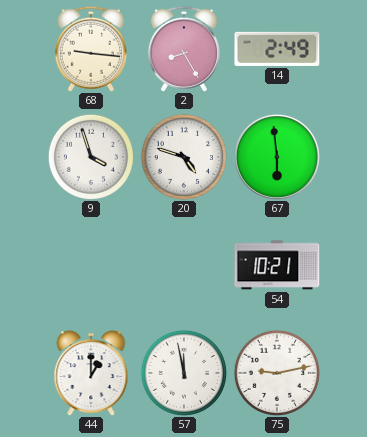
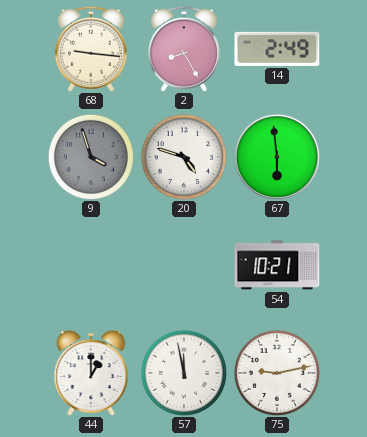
9 dial: white -> grey (91, 157)
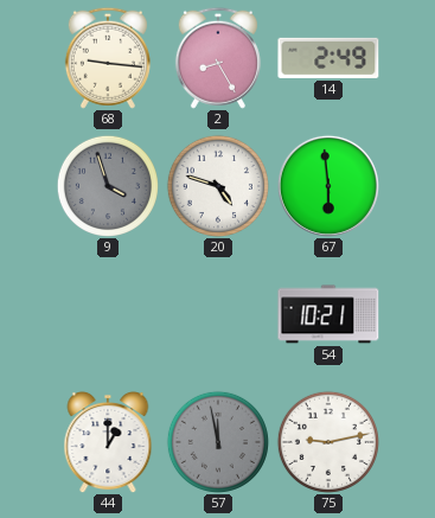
57 dial: white -> grey (218, 442)
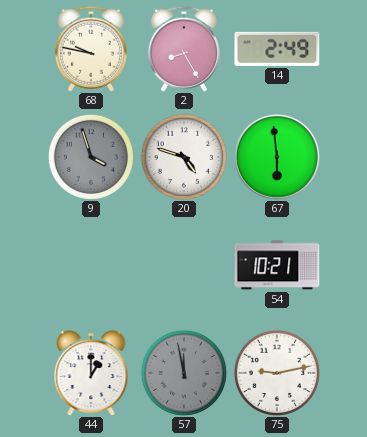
68: 9:16 -> 9:47 (91, 49)
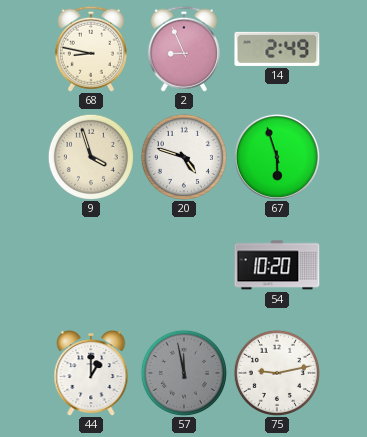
68: 9:47 -> 8:47 (91, 49)
2: 8:25 -> 8:56 (184, 49)
9 dial: grey -> cream (91, 157)
67: 5:59 -> 5:57 (277, 157)
54: 10:21 -> 10:20 (277, 265)
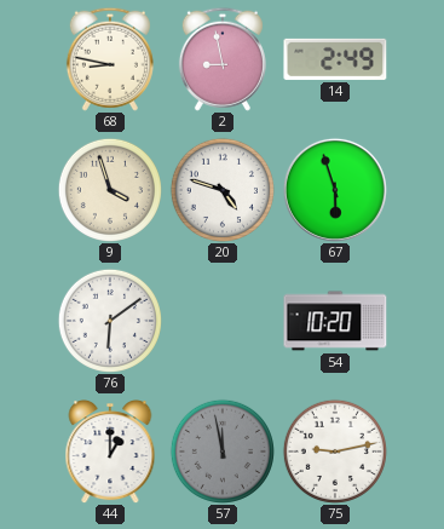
2: 8:56 -> 8:58 (223, 59)
76: none -> 6:09 (110, 321)
